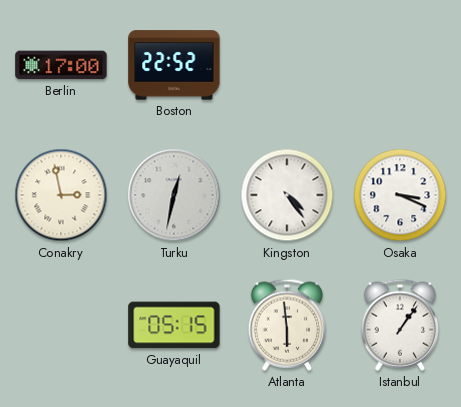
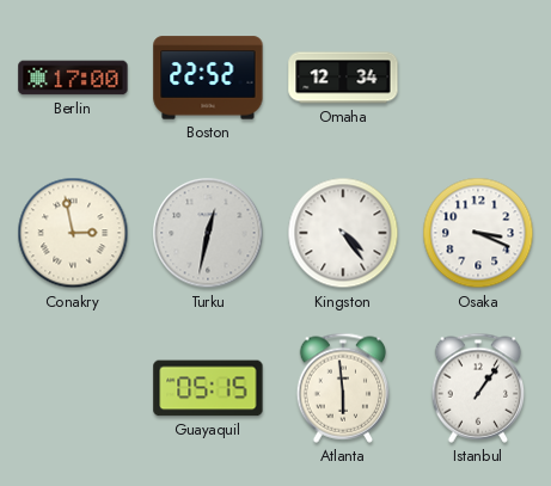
Omaha: none -> 12:34 (343, 78)
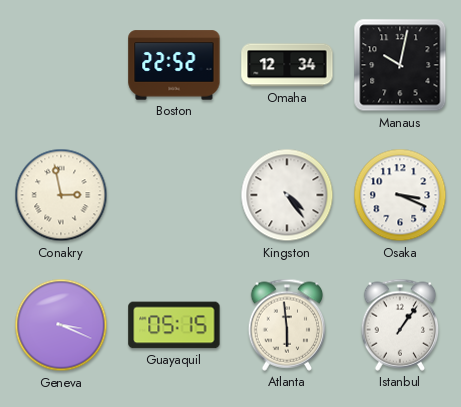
Berlin: 17:00 -> none (73, 78)
Manaus: none -> 10:02 (400, 65)
Turku: 12:32 -> none (208, 233)
Geneva: none -> 3:19 (61, 325)
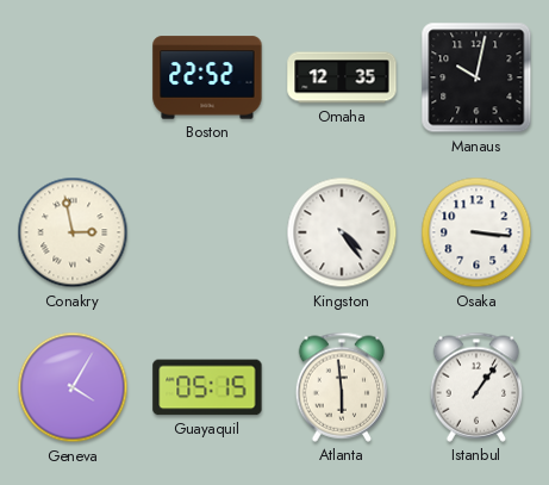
Omaha: 12:34 -> 12:35 (342, 77)
Osaka: 3:19 -> 3:16 (476, 232)
Geneva: 3:19 -> 4:05 (73, 387)
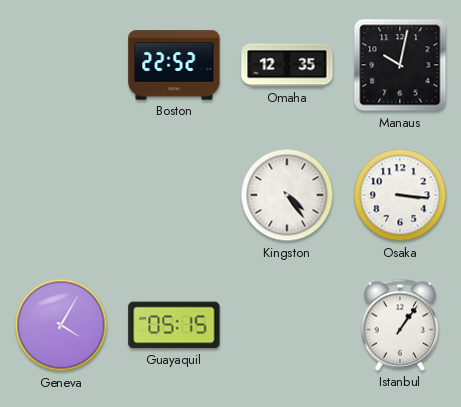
Conakry: 2:58 -> none (73, 232)
Atlanta: 5:59 -> none (342, 387)
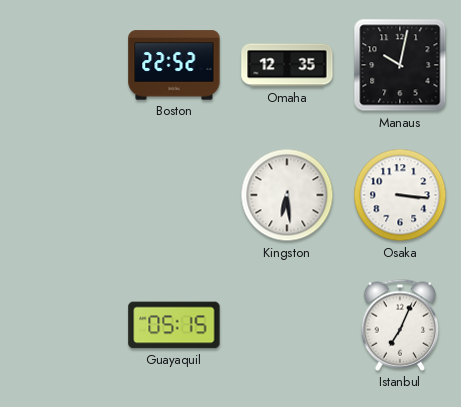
Kingston: 4:24 -> 6:29 (287, 195)
Geneva: 4:05 -> none (61, 325)
Istanbul: 1:06 -> 7:04 (400, 325)
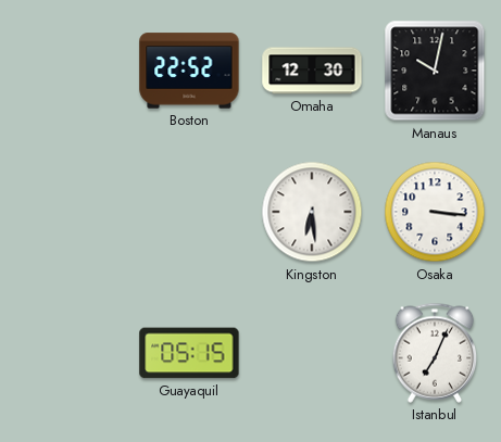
Omaha: 12:35 -> 12:30 (312, 71)
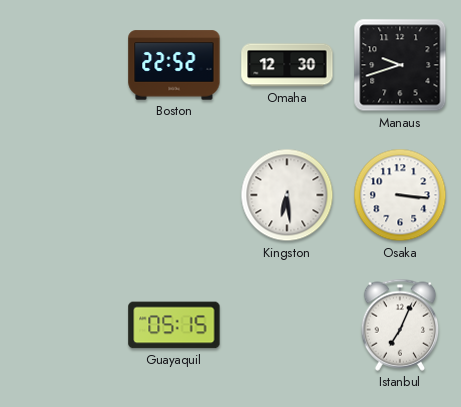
Manaus: 10:02 -> 9:42 (400, 65)
